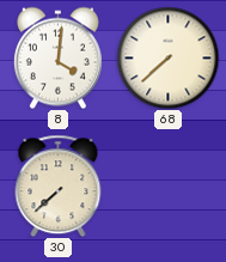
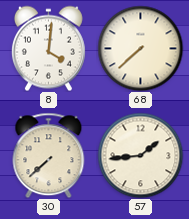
57: none -> 1:44 (140, 155)
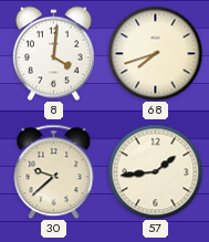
68: 7:38 -> 7:42 (155, 53)
30: 7:38 -> 9:38 (54, 171)
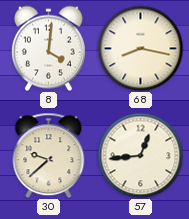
68: 7:42 -> 8:17 (140, 48)
57: 1:44 -> 12:44 (140, 155)
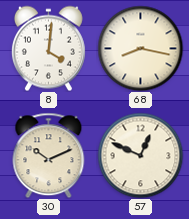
30: 9:38 -> 10:11 (49, 155)
57: 12:44 -> 12:49 (140, 155)
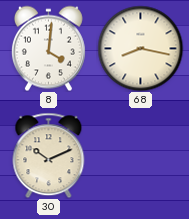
57: 12:49 -> none (140, 155)
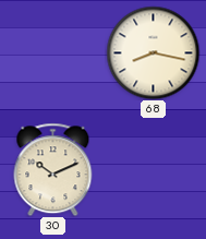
8: 4:01 -> none (48, 48)
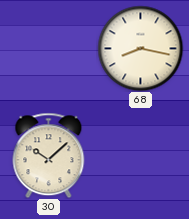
30: 10:11 -> 10:08 (49, 155)
